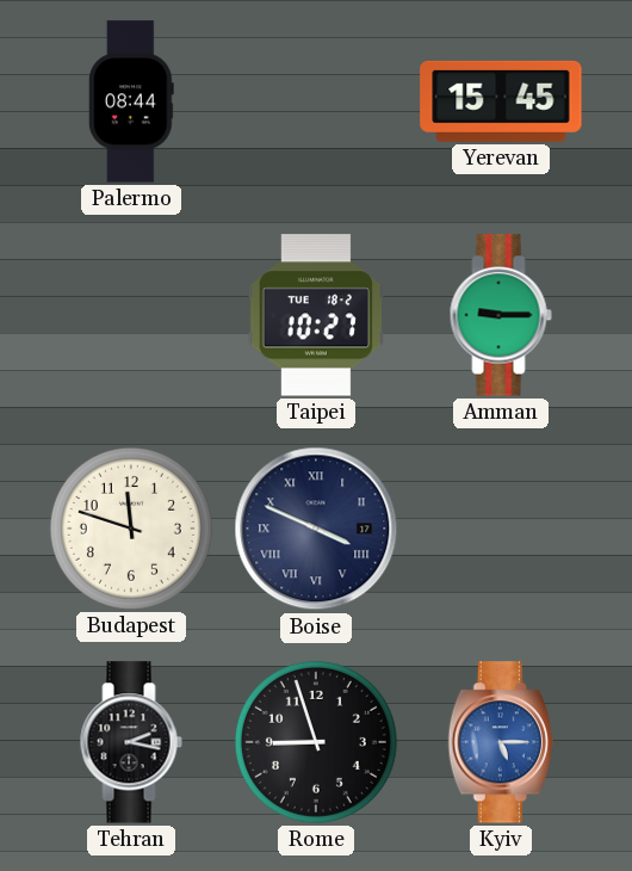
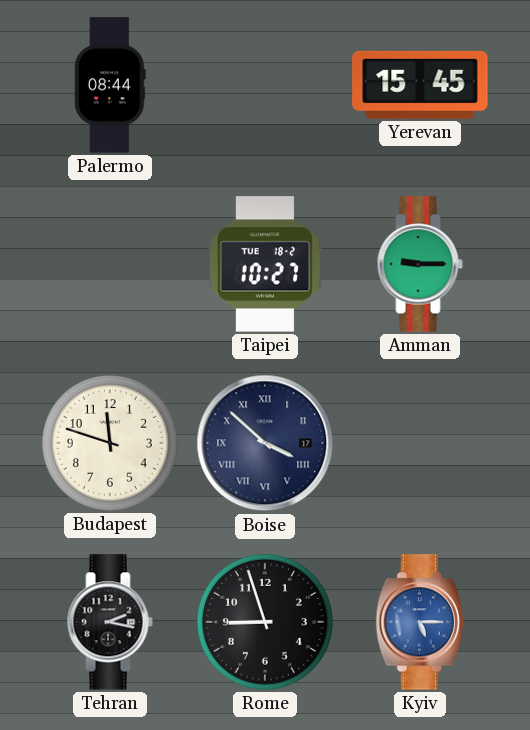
Boise: 3:49 -> 3:52 (265, 443)
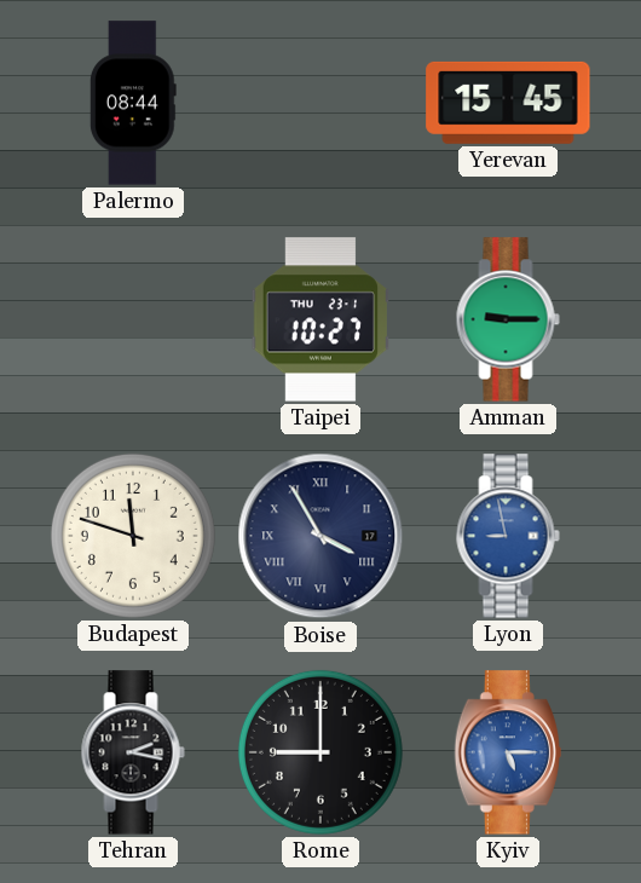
Taipei date: TUE 18-2 -> THU 23-1 (319, 319)
Boise: 3:52 -> 3:55 (320, 536)
Lyon: none -> 8:58 (508, 536)
Rome: 8:57 -> 9:00 (320, 752)
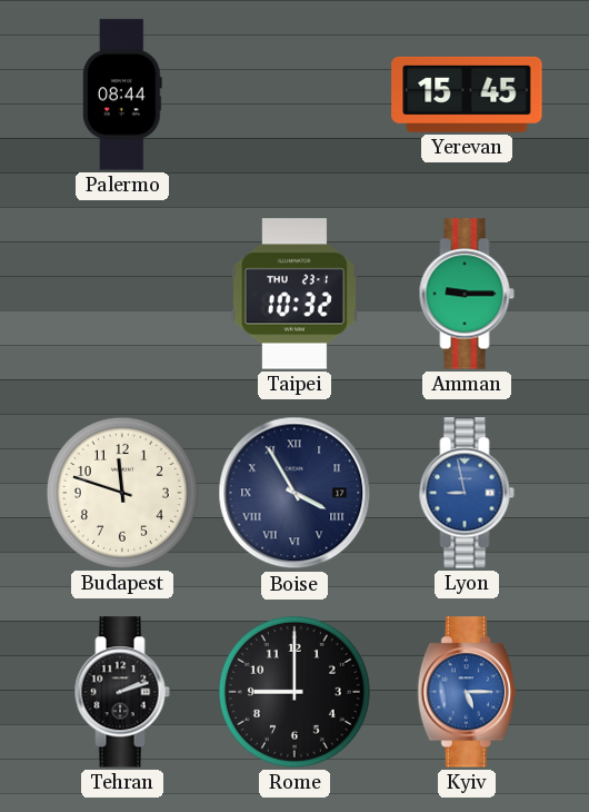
Taipei: 10:27 -> 10:32 (293, 294)
Tehran: 2:17 -> 2:12 (122, 692)
